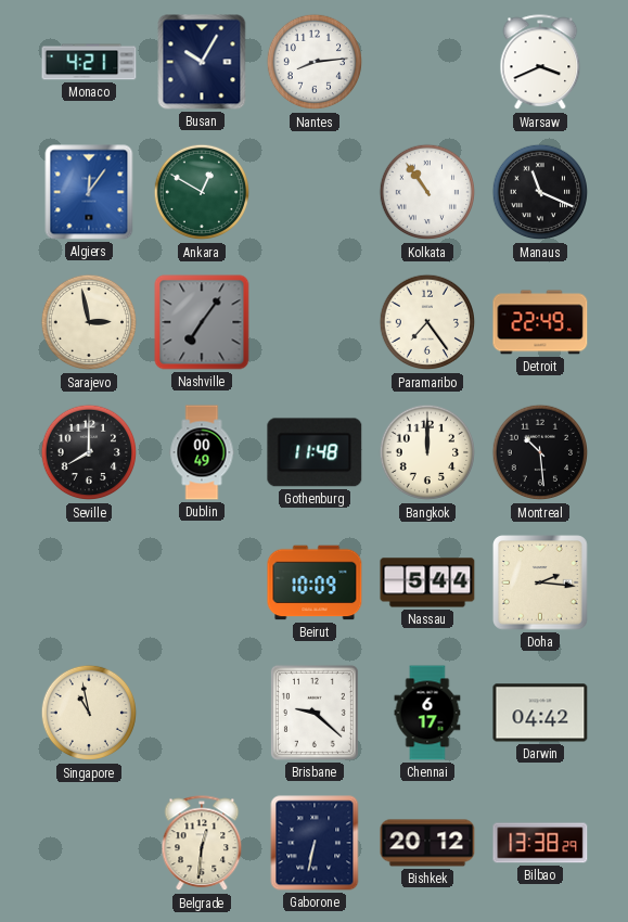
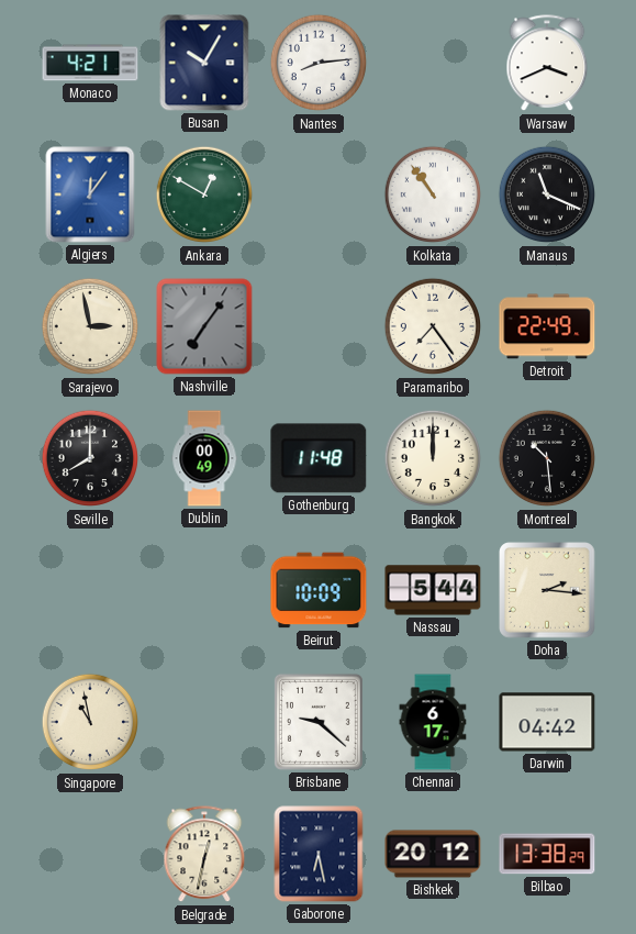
Belgrade: 12:31 -> 12:32 (204, 855)
Gaborone: 6:32 -> 6:28 (319, 854)
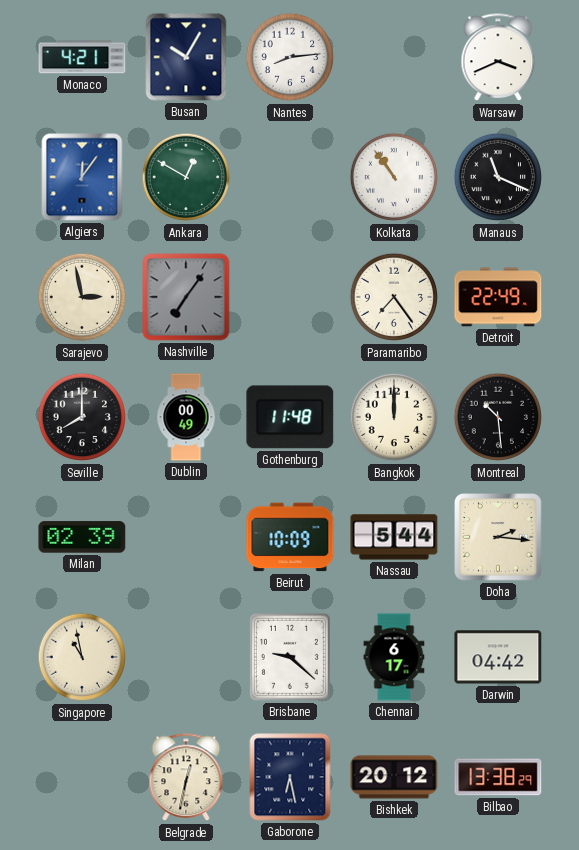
Milan: none -> 02:39 (82, 537)
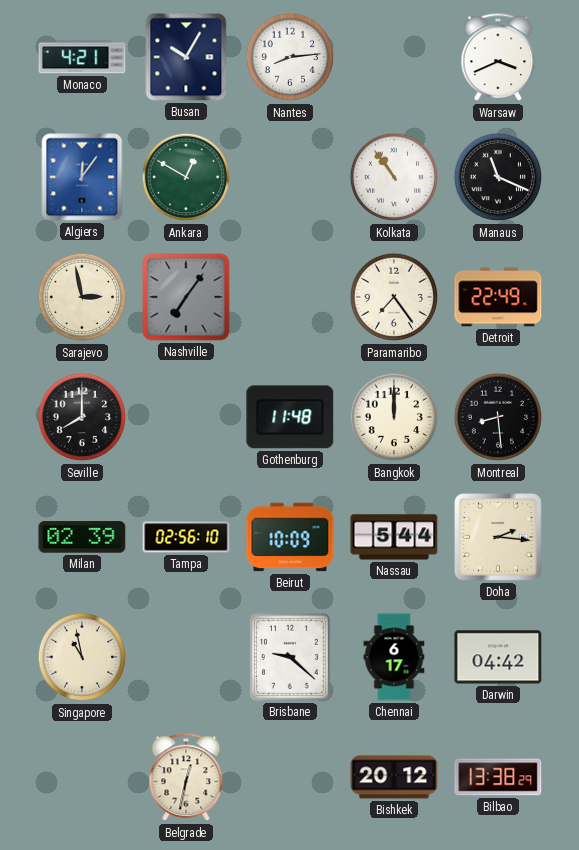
Dublin: 00:49 -> none (186, 417)
Montreal: 10:29 -> 8:29 (498, 417)
Tampa: none -> 02:56 (186, 537)
Gaborone: 6:28 -> none (290, 777)
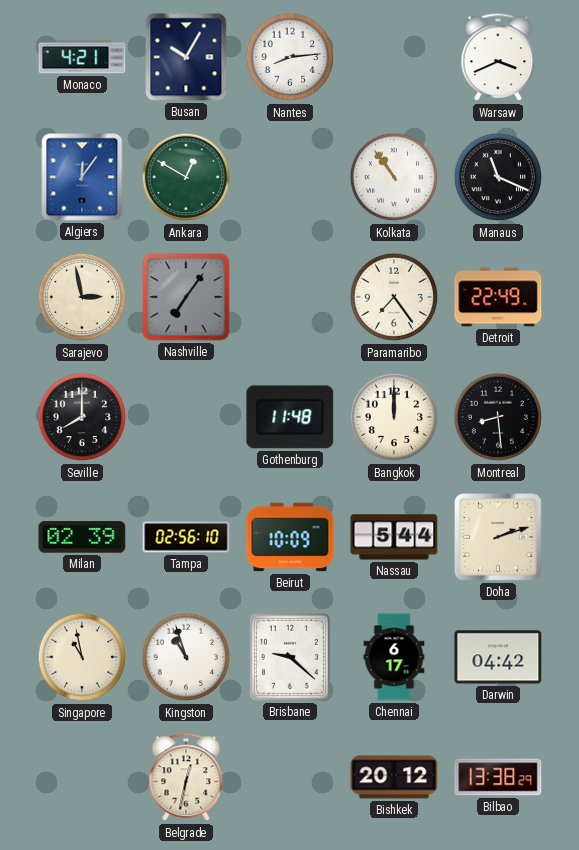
Doha: 2:16 -> 2:12 (498, 537)
Kingston: none -> 10:57 (186, 657)
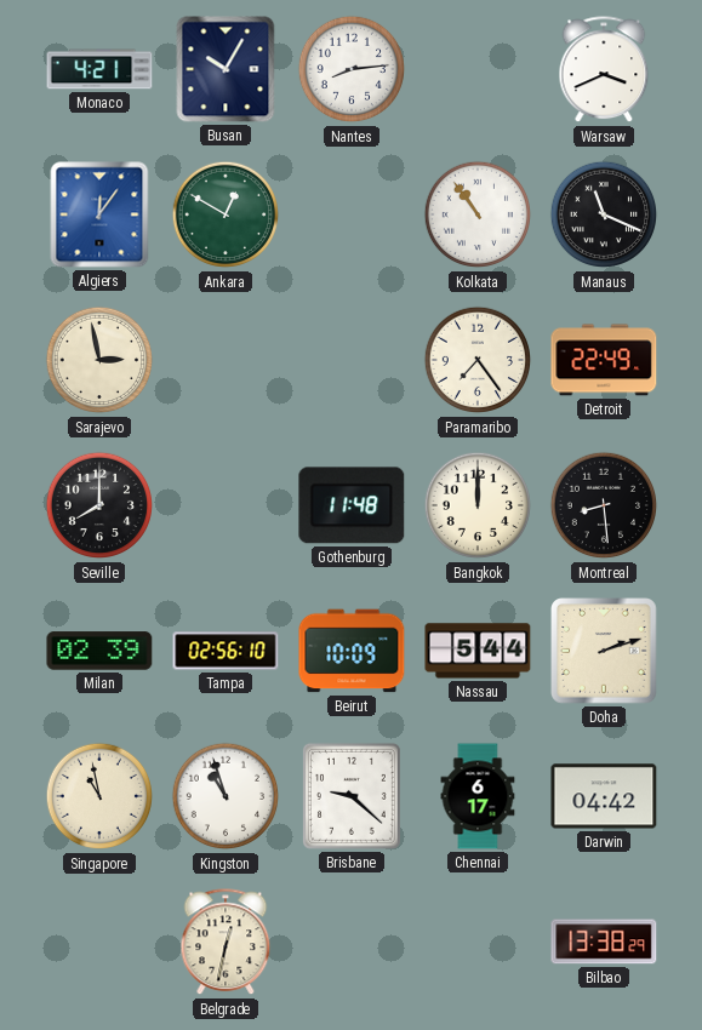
Nashville: 7:06 -> none (186, 297)
Bishkek: 20:12 -> none (394, 777)
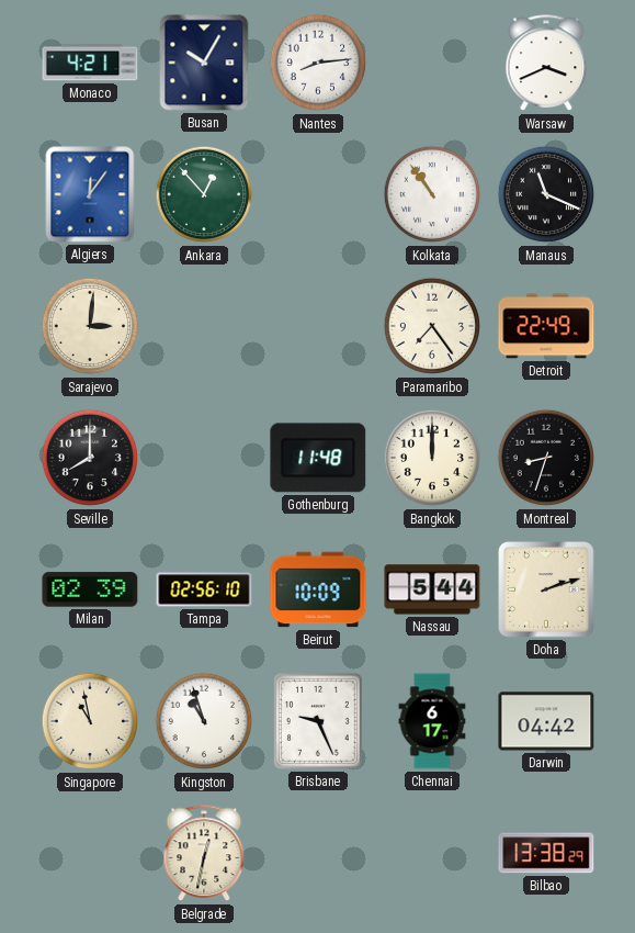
Ankara: 12:50 -> 12:53 (204, 194)
Sarajevo: 2:58 -> 3:01 (90, 326)
Montreal: 8:29 -> 8:33 (546, 458)
Brisbane: 9:22 -> 9:26 (318, 721)
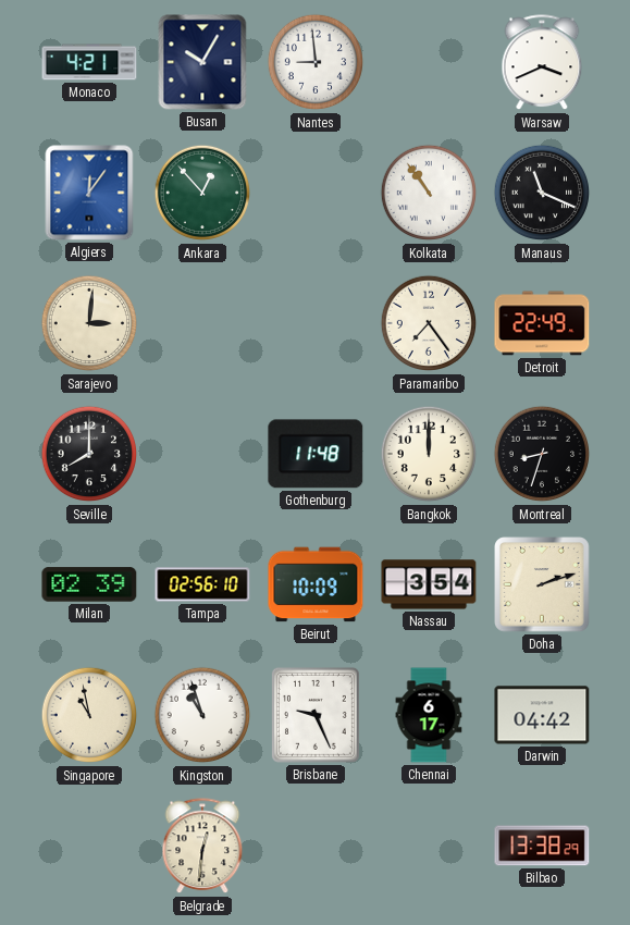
Nantes: 8:14 -> 8:59 (316, 62)
Nassau: 5:44 -> 3:54 (429, 584)
Belgrade: 12:32 -> 12:31 (202, 847)
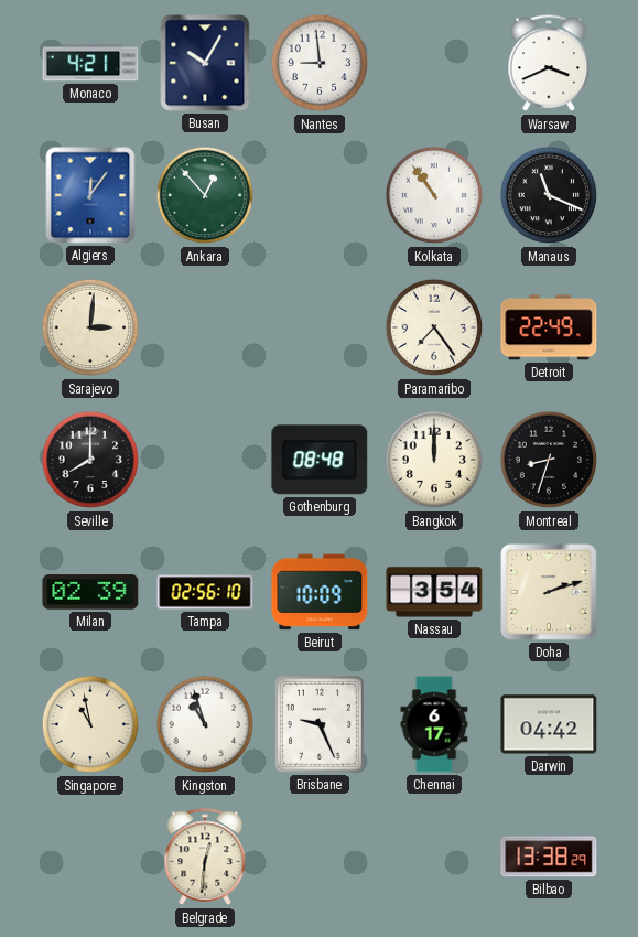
Gothenburg: 11:48 -> 08:48 (320, 460)
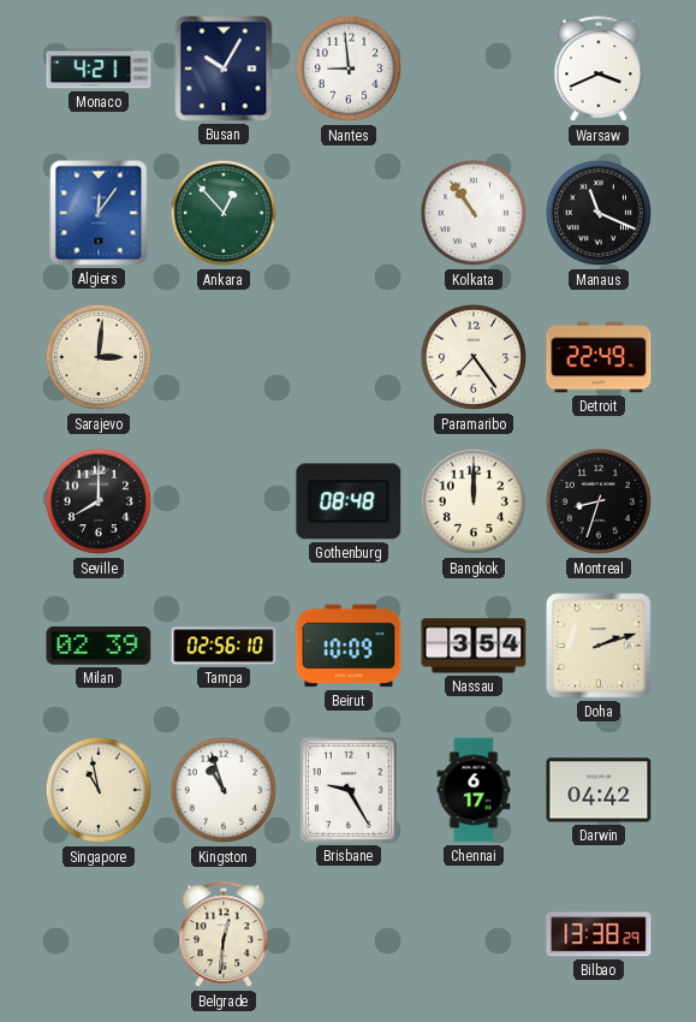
Brisbane: 9:26 -> 9:25 (349, 790)
